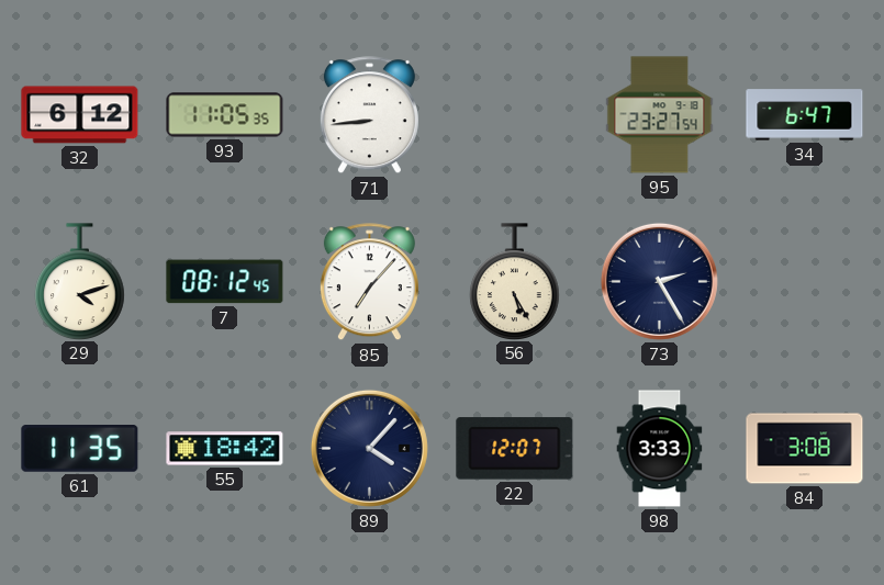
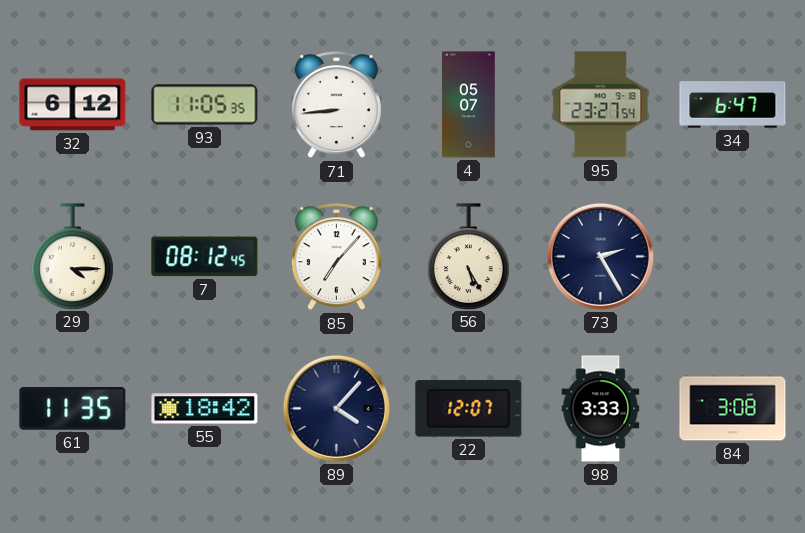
4: none -> 05:07 (469, 105)
29: 4:12 -> 4:15 (73, 256)
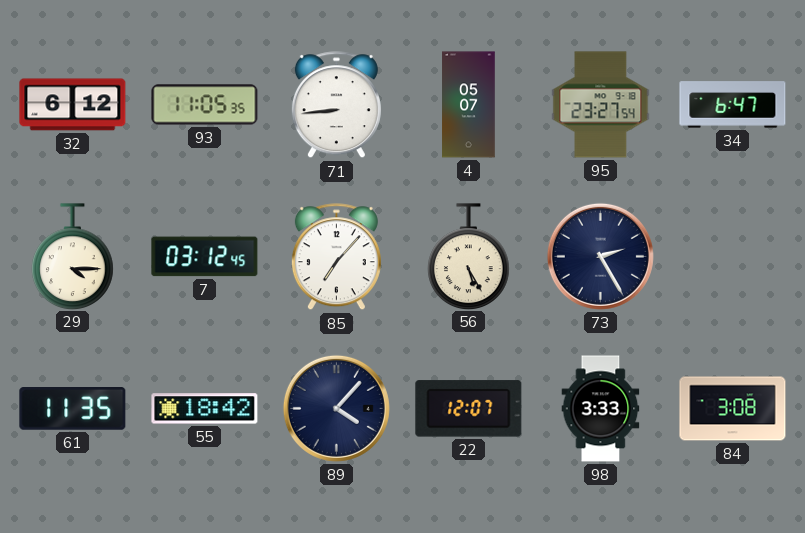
7: 08:12 -> 03:12 (205, 257)
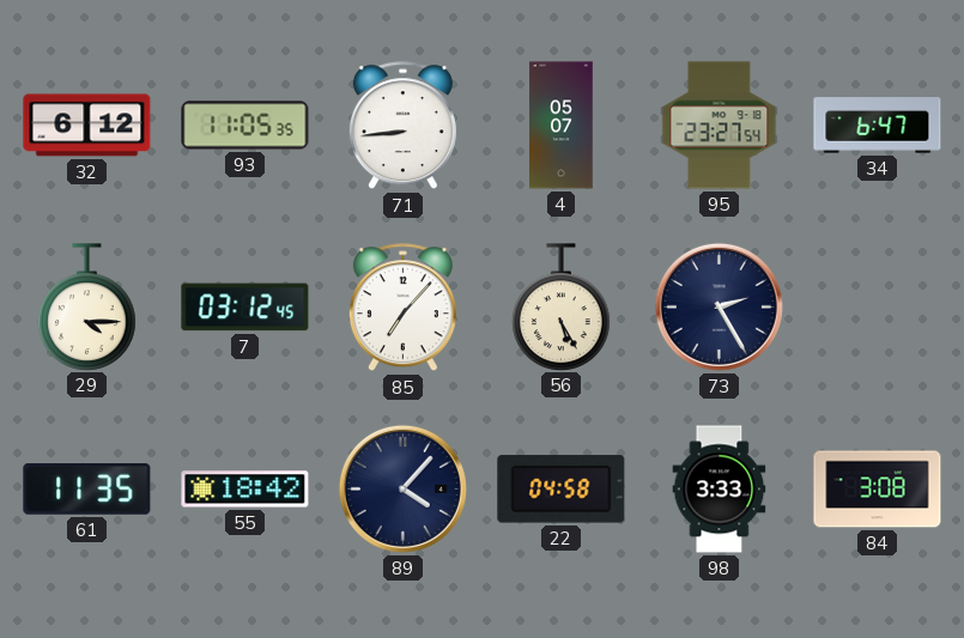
22: 12:07 -> 04:58 (562, 490)
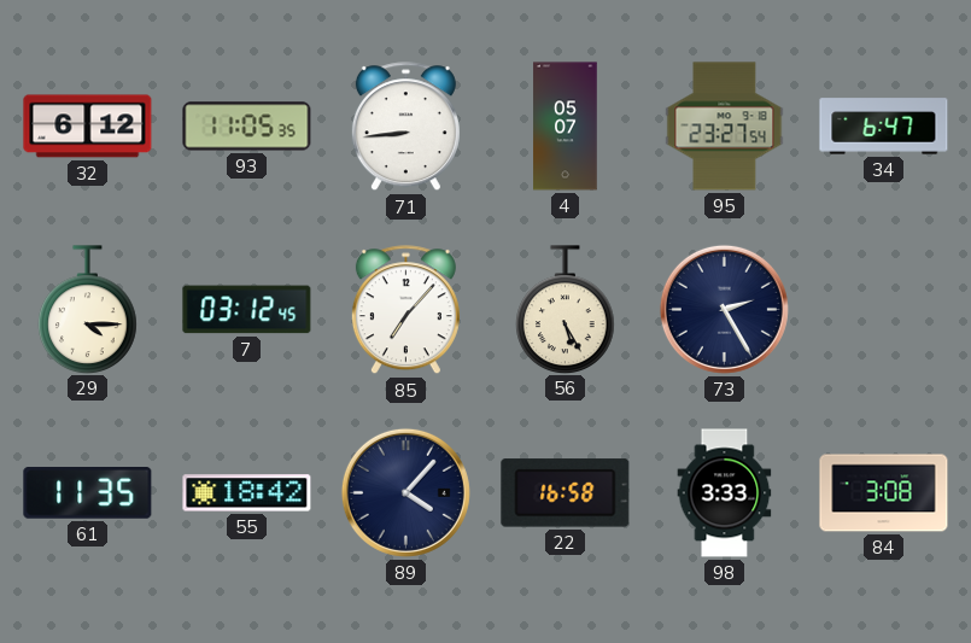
22: 04:58 -> 16:58 (566, 493)
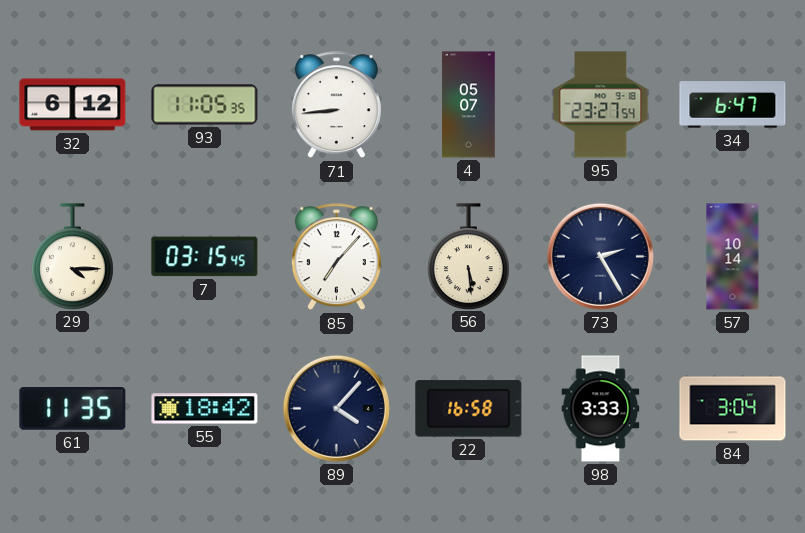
7: 03:12 -> 03:15 (205, 257)
56: 5:25 -> 5:29 (469, 256)
57: none -> 10:14 (733, 257)
84: 3:08 -> 3:04 (733, 409)
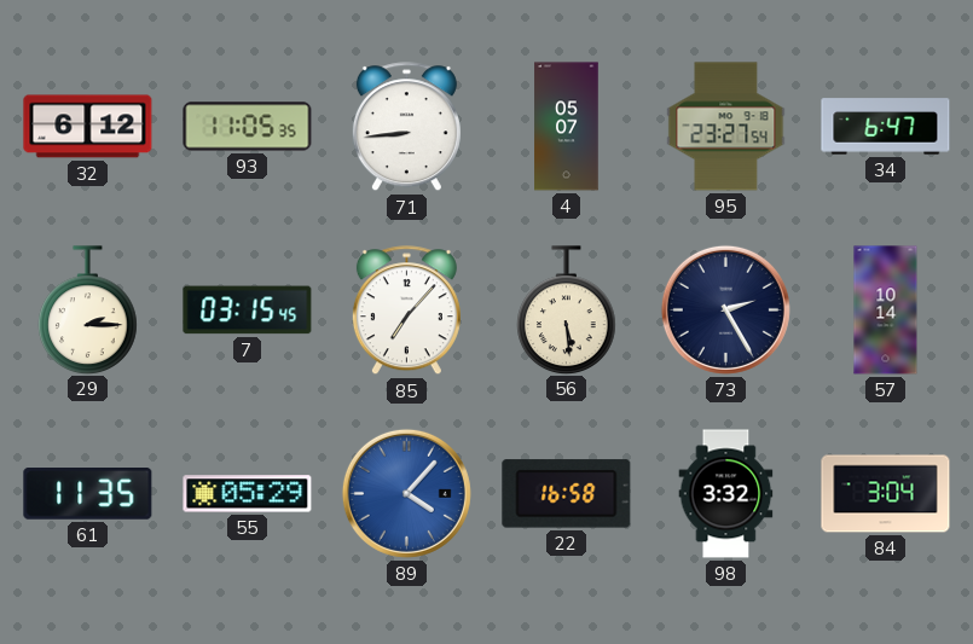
29: 4:15 -> 2:15 (88, 309)
55: 18:42 -> 05:29 (248, 494)
89 dial: navy -> blue (406, 493)
98: 3:33 -> 3:32 (726, 494)
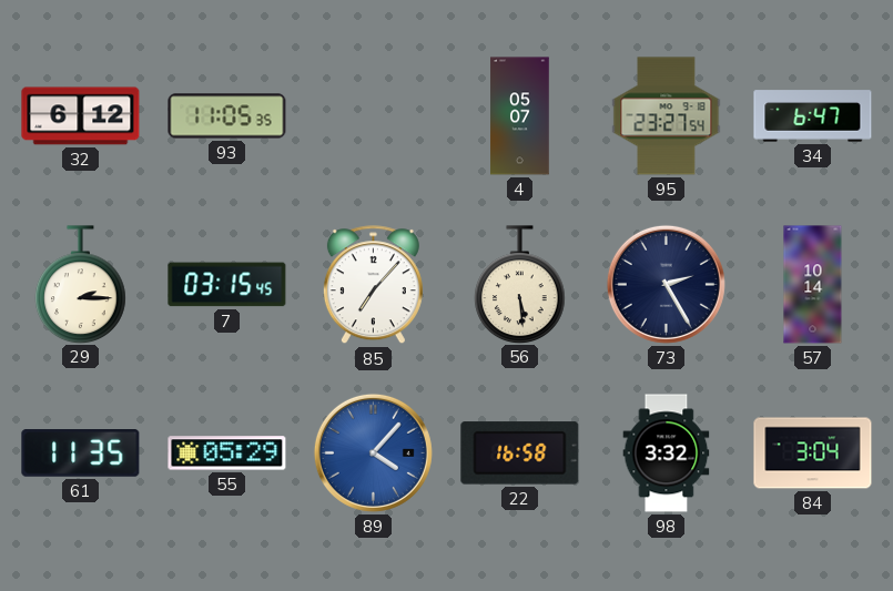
71: 8:44 -> none (406, 127)
